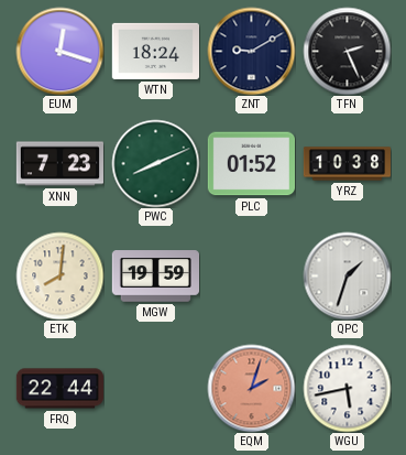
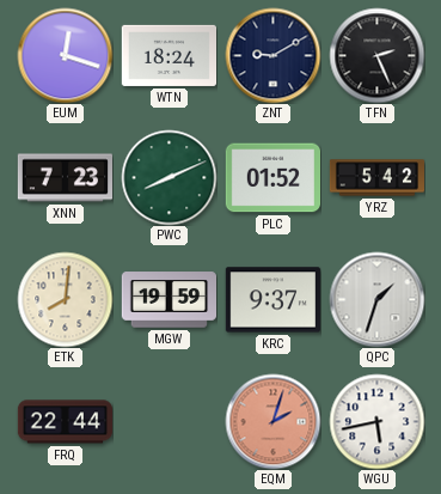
YRZ: 10:38 -> 5:42 (376, 178)
KRC: none -> 9:37 (272, 300)
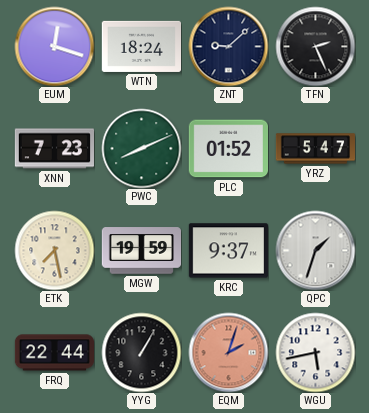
ZNT: 9:10 -> 9:08 (228, 46)
YRZ: 5:42 -> 5:47 (315, 149)
ETK: 8:01 -> 7:28 (54, 250)
YYG: none -> 1:05 (141, 352)
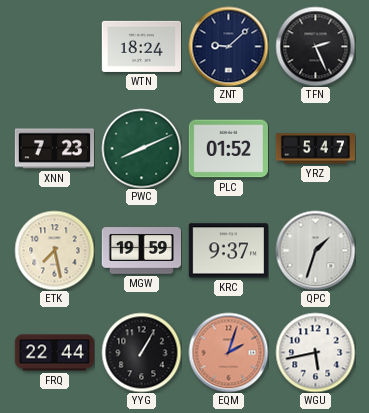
EUM: 12:18 -> none (54, 46)
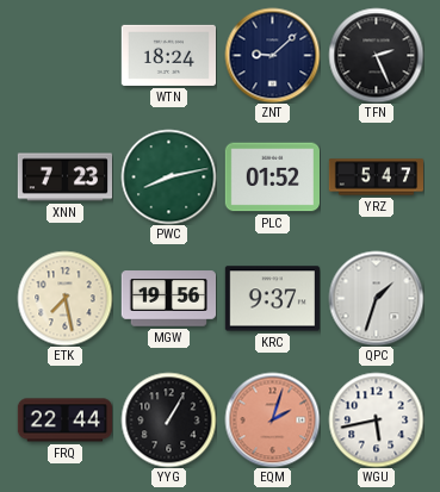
PWC: 8:11 -> 8:13 (168, 176)
MGW: 19:59 -> 19:56 (168, 299)
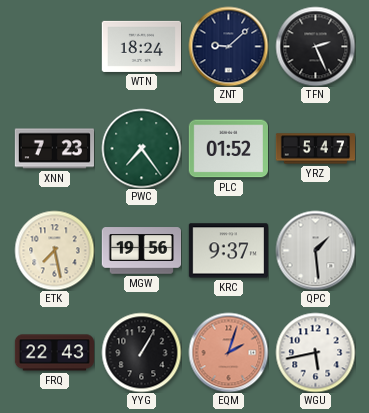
PWC: 8:13 -> 7:24 (141, 148)
QPC: 1:33 -> 1:29 (315, 250)
FRQ: 22:44 -> 22:43 (54, 353)
